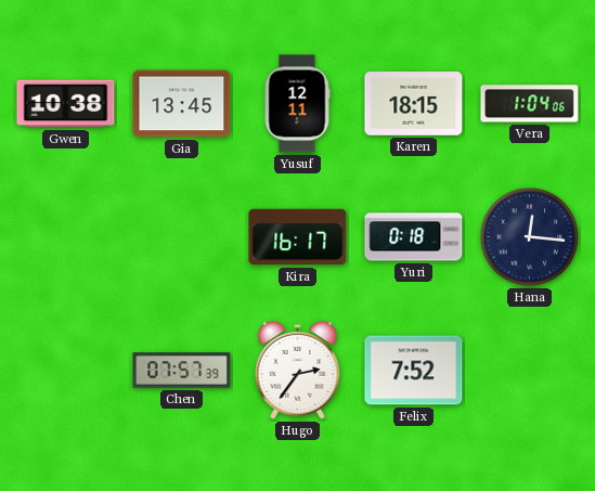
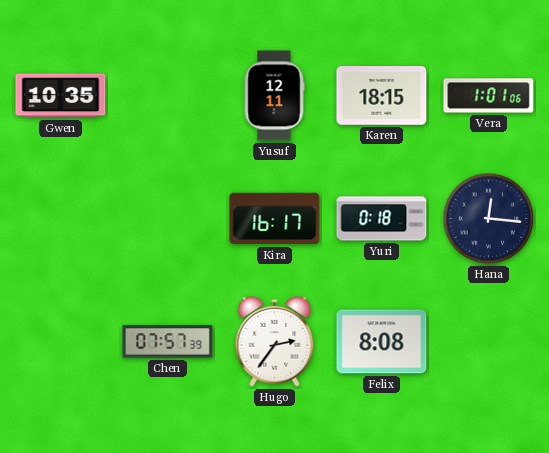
Gwen: 10:38 -> 10:35 (61, 96)
Gia: 13:45 -> none (182, 104)
Vera: 1:04 -> 1:01 (489, 96)
Felix: 7:52 -> 8:08 (382, 342)
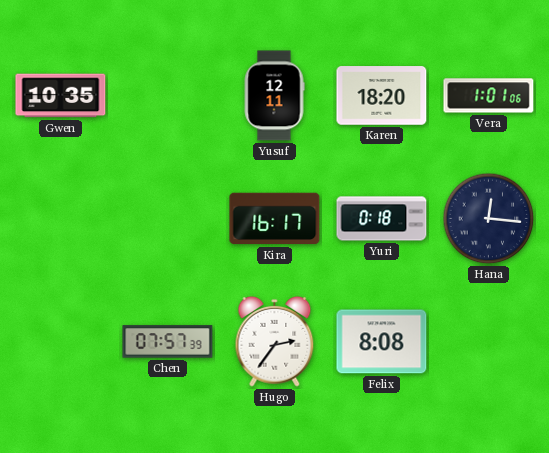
Karen: 18:15 -> 18:20 (382, 96)
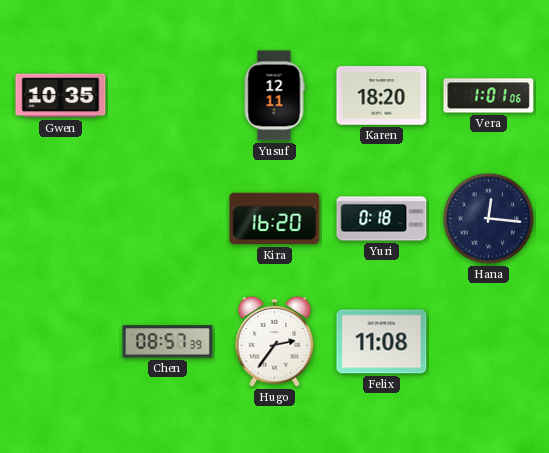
Kira: 16:17 -> 16:20 (275, 219)
Chen: 07:57 -> 08:57 (168, 342)
Felix: 8:08 -> 11:08 (382, 342)
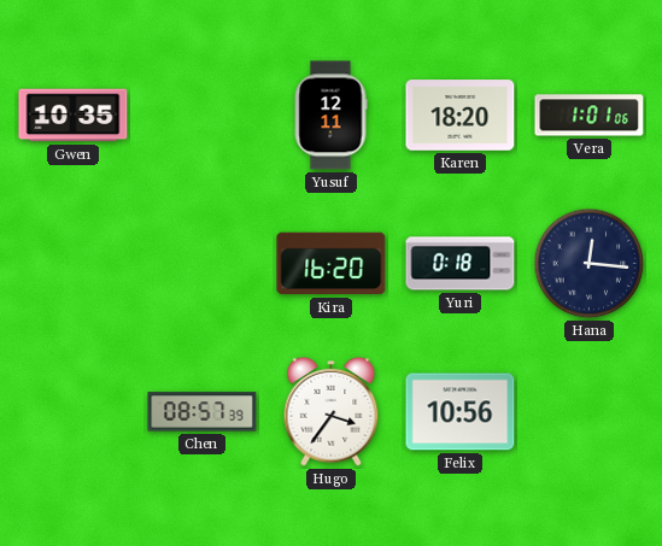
Hugo: 2:36 -> 3:36 (332, 411)
Felix: 11:08 -> 10:56 (461, 412)
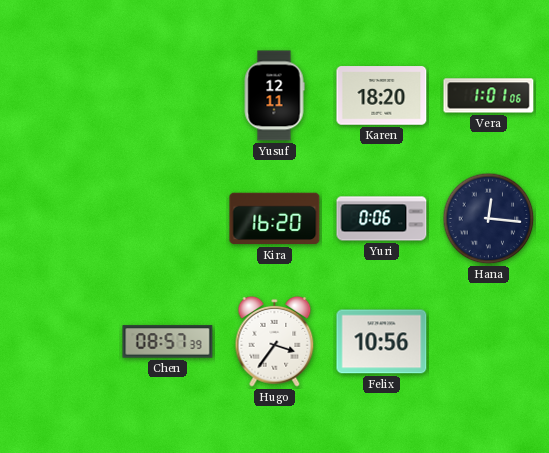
Gwen: 10:35 -> none (74, 116)
Yuri: 0:18 -> 0:06 (382, 219)
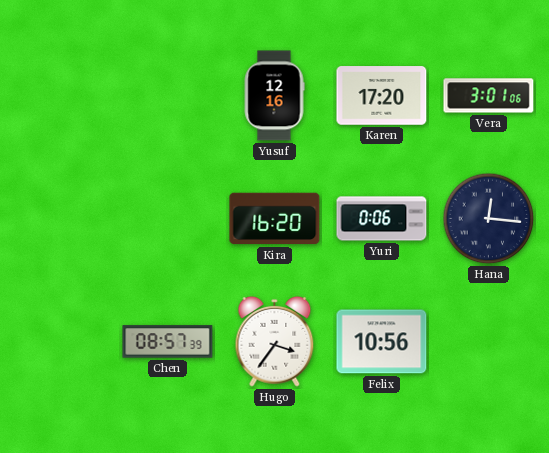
Yusuf: 12:11 -> 12:16 (274, 96)
Karen: 18:20 -> 17:20 (382, 96)
Vera: 1:01 -> 3:01 (489, 96)
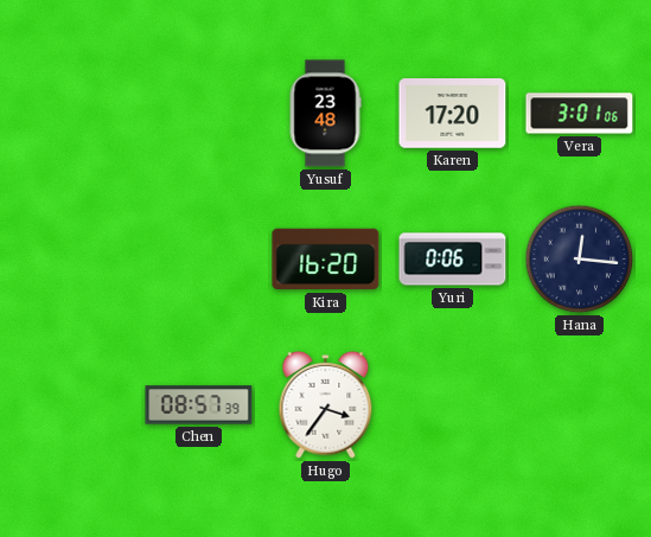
Yusuf: 12:16 -> 23:48 (325, 114)
Felix: 10:56 -> none (382, 342)
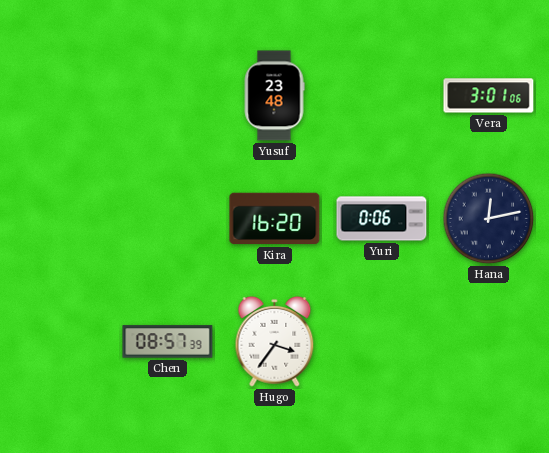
Karen: 17:20 -> none (453, 114)
Hana: 12:16 -> 12:13 (489, 219)
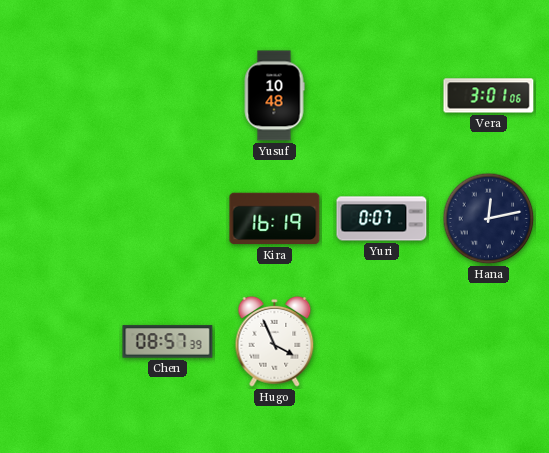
Yusuf: 23:48 -> 10:48 (274, 96)
Kira: 16:20 -> 16:19 (275, 219)
Yuri: 0:06 -> 0:07 (382, 219)
Hugo: 3:36 -> 3:56 (275, 341)
